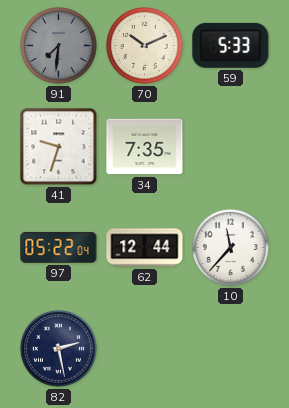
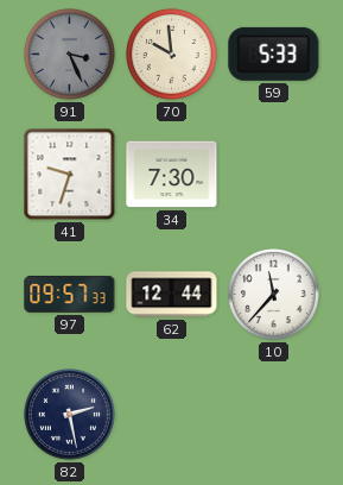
91: 7:31 -> 3:26 (70, 55)
70: 10:11 -> 9:59 (172, 55)
34: 7:35 -> 7:30 (172, 175)
97: 05:22 -> 09:57 (70, 294)
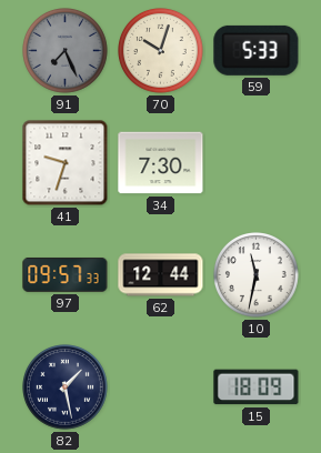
91: 3:26 -> 7:26 (66, 51)
70: 9:59 -> 10:03 (161, 51)
10: 11:37 -> 11:32 (257, 275)
82: 2:28 -> 1:28 (66, 387)
15: none -> 18:09 (257, 387)
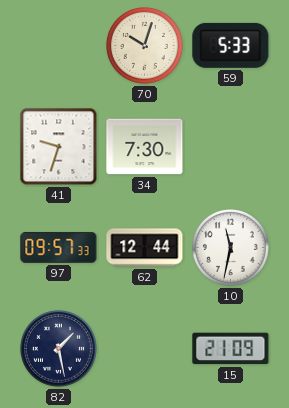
91: 7:26 -> none (66, 51)
15: 18:09 -> 21:09 (231, 349)
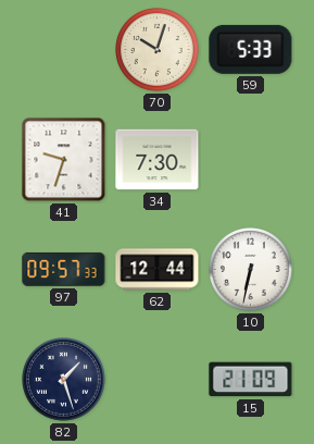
10: 11:32 -> 6:32 (251, 270)
82: 1:28 -> 1:27 (64, 380)
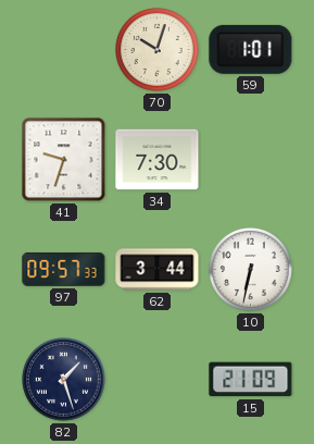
59: 5:33 -> 1:01 (251, 49)
62: 12:44 -> 3:44 (158, 270)
